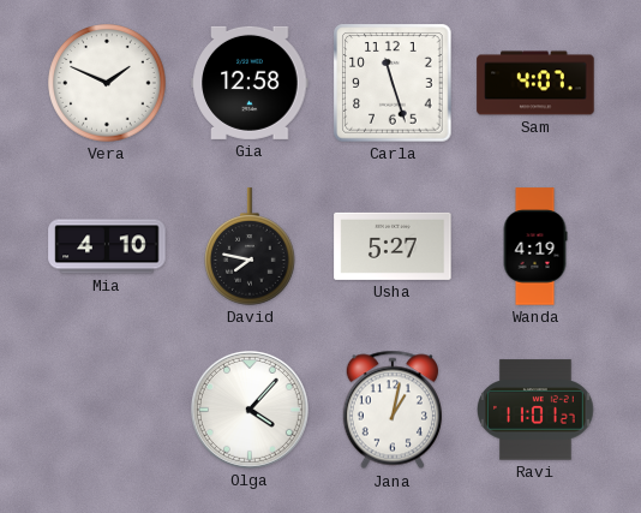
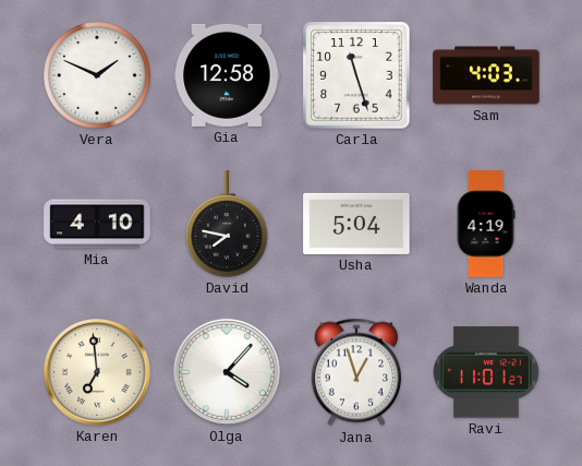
Sam: 4:07 -> 4:03 (486, 75)
Usha: 5:27 -> 5:04 (356, 224)
Karen: none -> 6:59 (97, 372)
Jana: 1:02 -> 12:57 (356, 372)
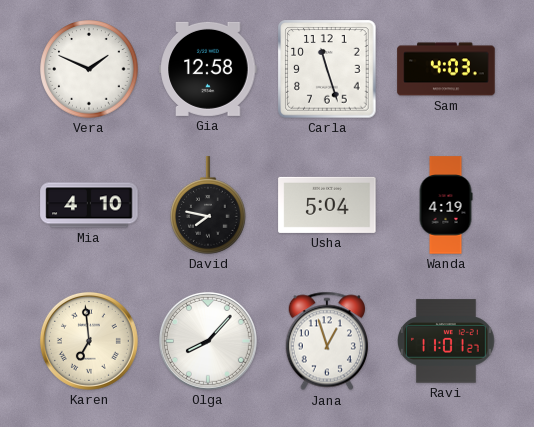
Olga: 4:07 -> 8:07 (208, 341)
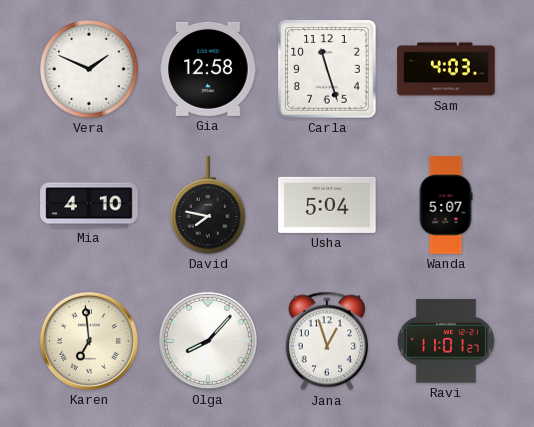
Wanda: 4:19 -> 5:07 (446, 205)
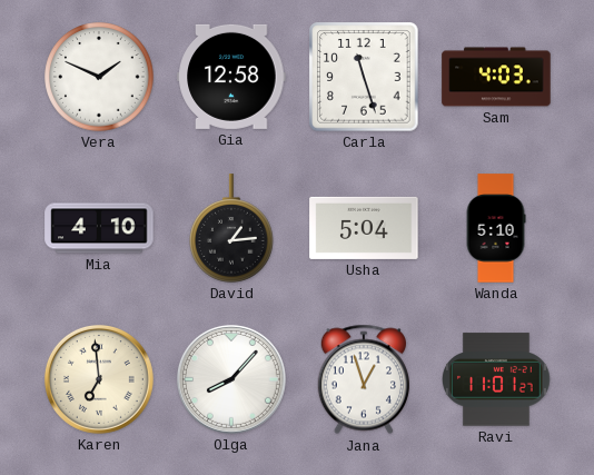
David: 7:47 -> 1:14 (231, 228)
Wanda: 5:07 -> 5:10 (496, 228)
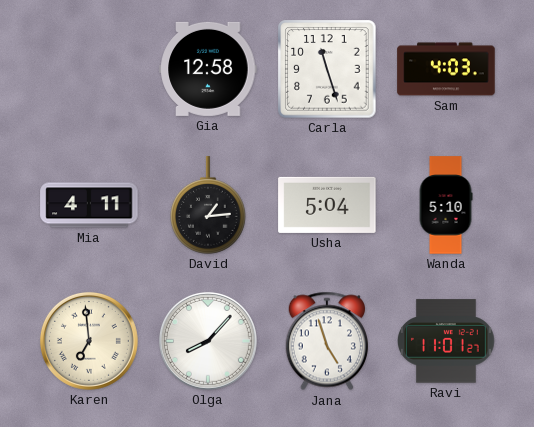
Vera: 1:49 -> none (99, 77)
Mia: 4:10 -> 4:11 (89, 205)
Jana: 12:57 -> 4:57 (327, 341)
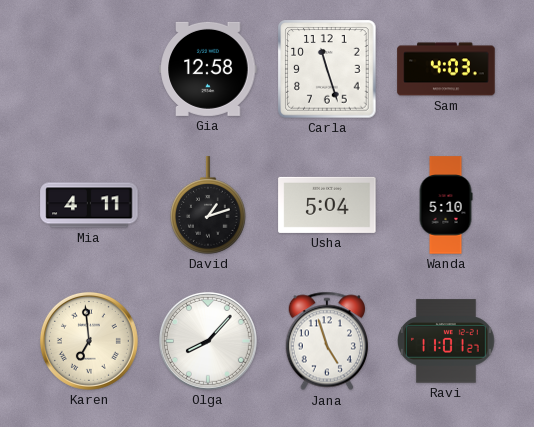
David: 1:14 -> 1:12 (208, 205)
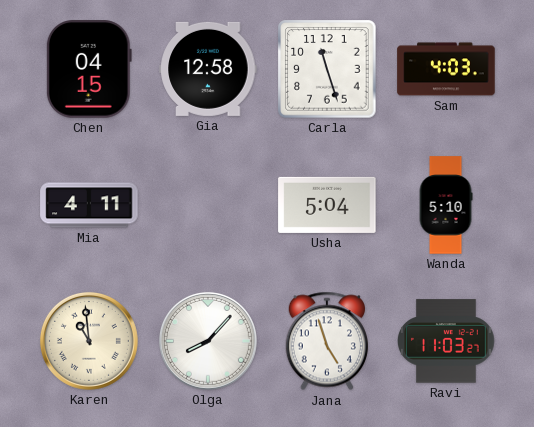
Chen: none -> 04:15 (89, 69)
David: 1:12 -> none (208, 205)
Karen: 6:59 -> 10:59 (89, 341)
Ravi: 11:01 -> 11:03 (447, 341)
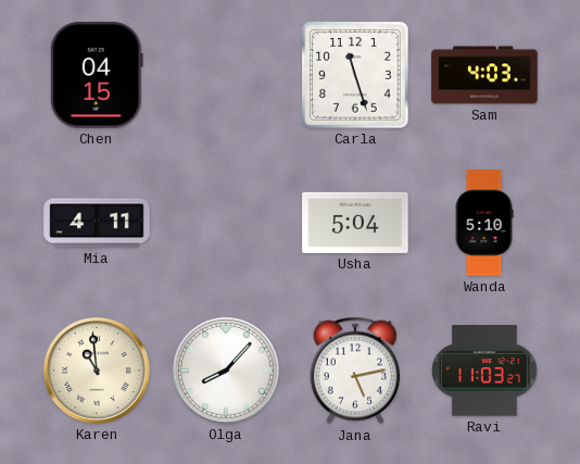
Gia: 12:58 -> none (208, 69)
Jana: 4:57 -> 5:13 (355, 371)
